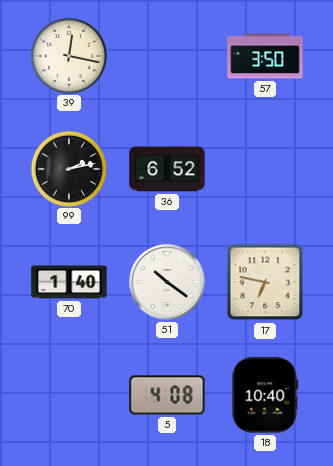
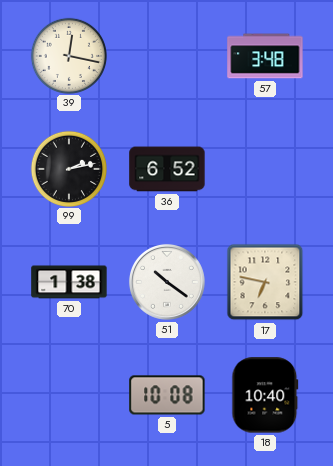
57: 3:50 -> 3:48 (265, 56)
70: 1:40 -> 1:38 (69, 282)
5: 4:08 -> 10:08 (167, 395)
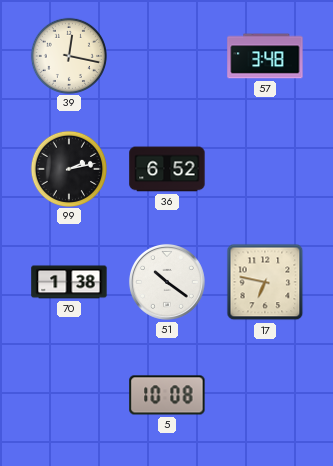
18: 10:40 -> none (265, 395)
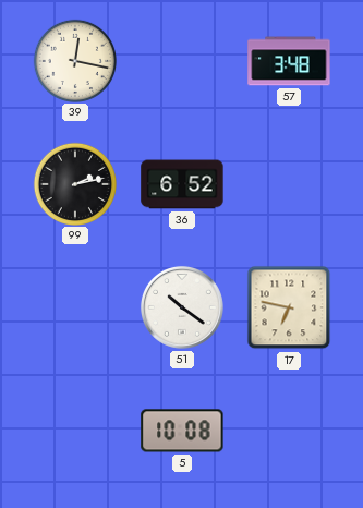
70: 1:38 -> none (69, 282)
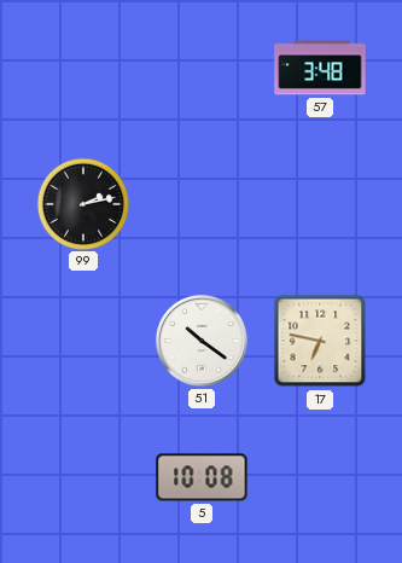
39: 12:17 -> none (74, 60)
36: 6:52 -> none (182, 184)
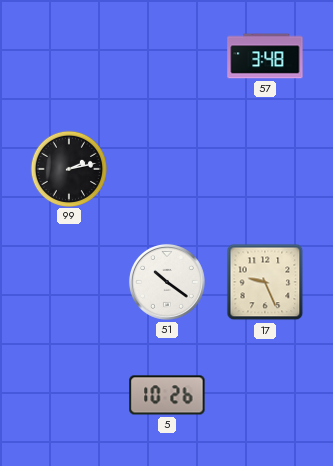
17: 6:47 -> 9:26 (265, 282)
5: 10:08 -> 10:26 (167, 395)
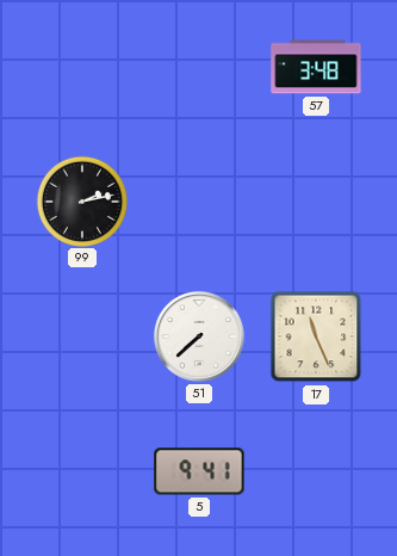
51: 10:21 -> 7:38 (199, 336)
17: 9:26 -> 11:26 (316, 336)
5: 10:26 -> 9:41 (199, 471)
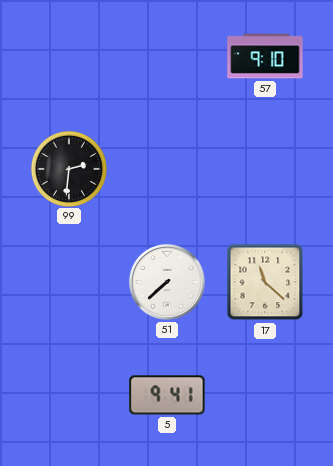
57: 3:48 -> 9:10 (265, 56)
99: 2:13 -> 2:31 (68, 168)
17: 11:26 -> 11:22 (265, 282)
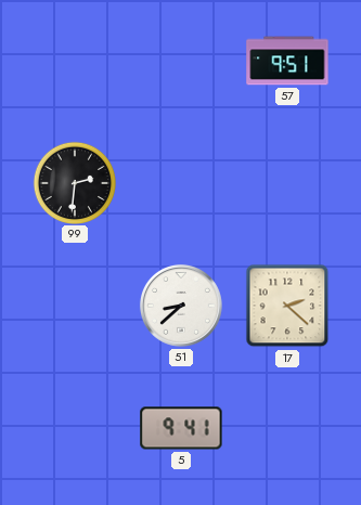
57: 9:10 -> 9:51 (287, 61)
51: 7:38 -> 8:38 (181, 306)
17: 11:22 -> 2:22 (287, 306)
